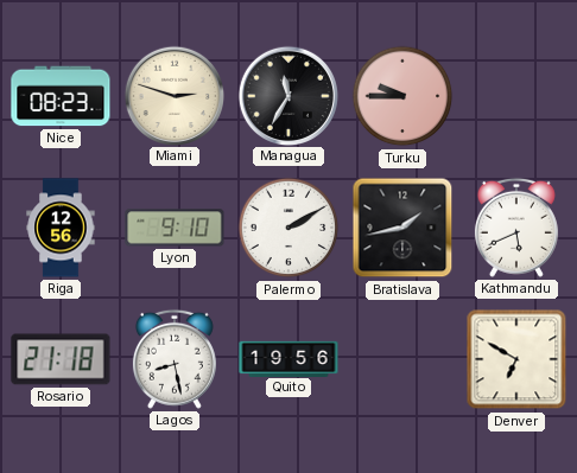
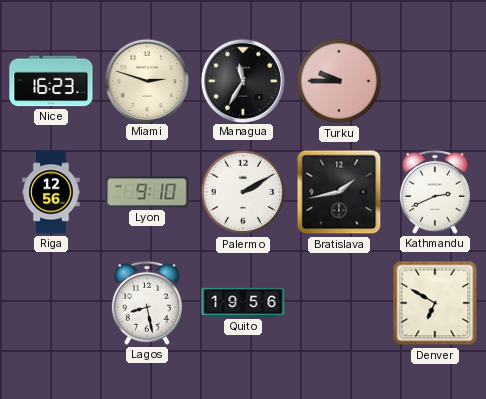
Nice: 08:23 -> 16:23 (51, 81)
Kathmandu: 5:41 -> 2:41 (435, 192)
Rosario: 21:18 -> none (61, 359)
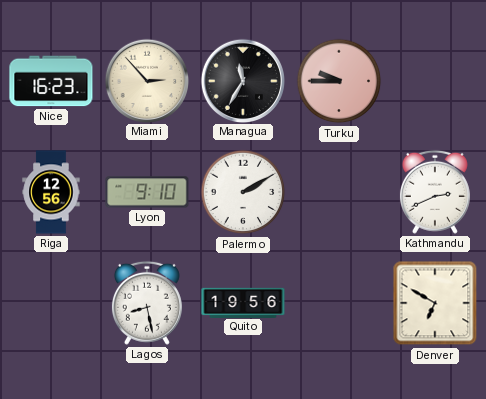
Miami: 2:48 -> 2:53 (146, 80)
Bratislava: 1:43 -> none (339, 192)
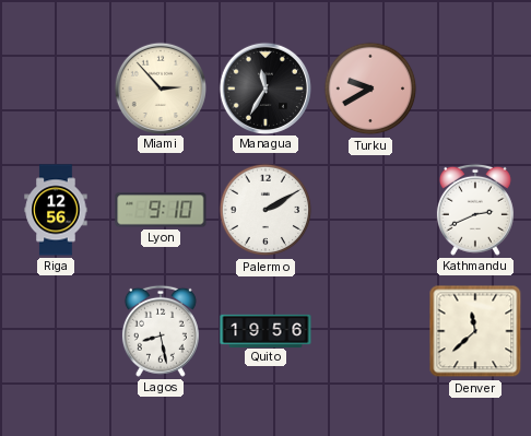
Nice: 16:23 -> none (51, 81)
Turku: 9:45 -> 9:40 (370, 89)
Denver: 6:50 -> 11:38 (475, 331)
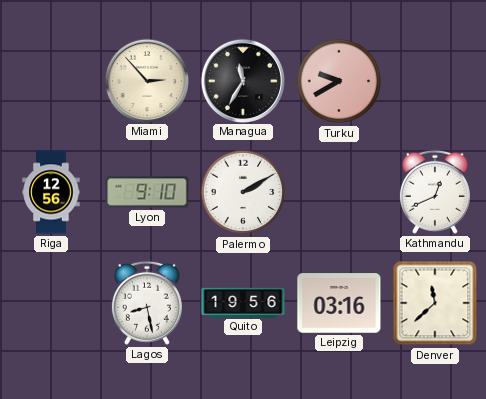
Kathmandu: 2:41 -> 12:41 (435, 192)
Leipzig: none -> 03:16 (339, 303)
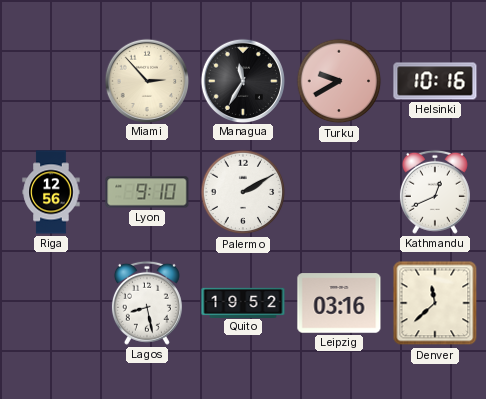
Helsinki: none -> 10:16 (435, 81)
Quito: 19:56 -> 19:52 (243, 302)
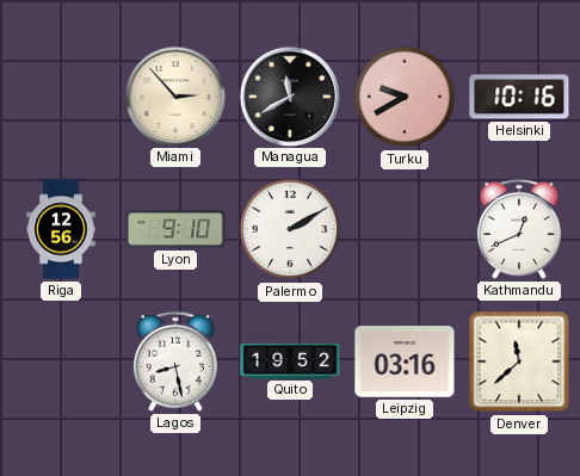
Managua: 11:35 -> 11:40 (289, 95)
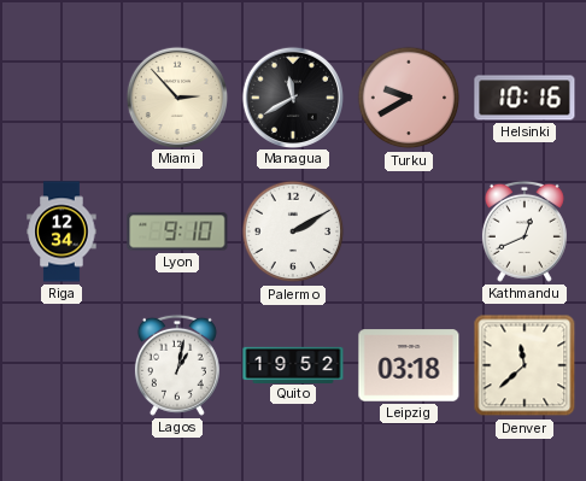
Riga: 12:56 -> 12:34 (61, 231)
Lagos: 8:28 -> 1:02 (177, 365)
Leipzig: 03:16 -> 03:18 (409, 365)
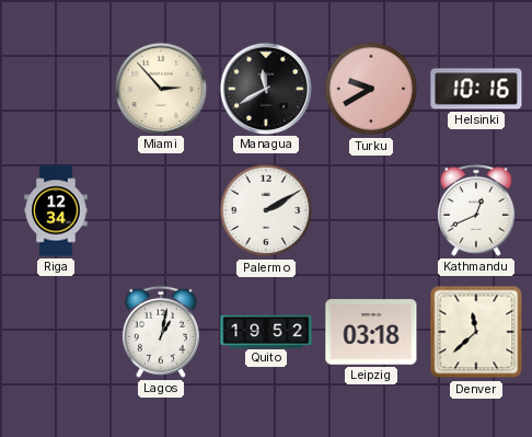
Lyon: 9:10 -> none (177, 231)
